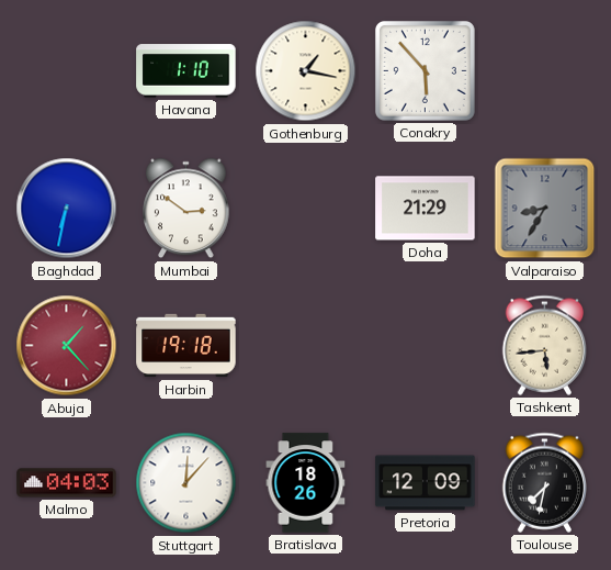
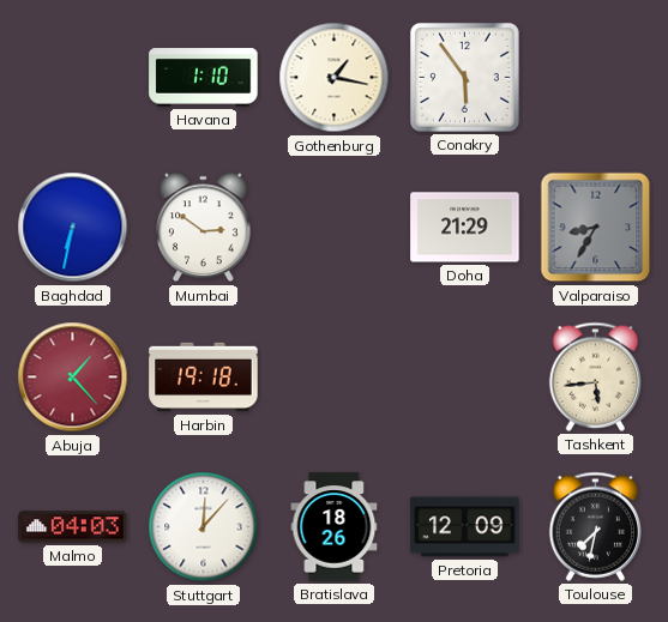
Conakry: 5:53 -> 5:54 (464, 77)
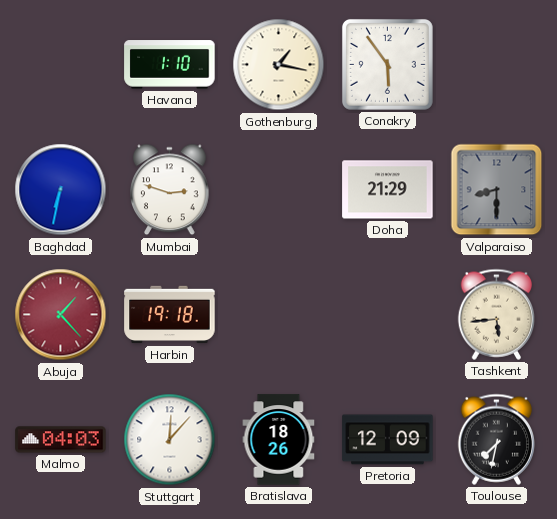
Mumbai: 2:51 -> 2:48 (170, 190)
Valparaiso: 8:35 -> 8:30 (497, 190)
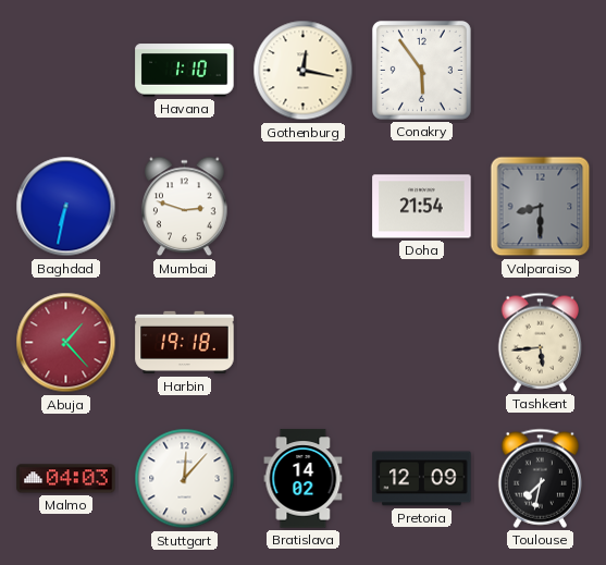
Gothenburg: 1:17 -> 12:17 (304, 71)
Doha: 21:29 -> 21:54 (422, 207)
Bratislava: 18:26 -> 14:02 (304, 479)
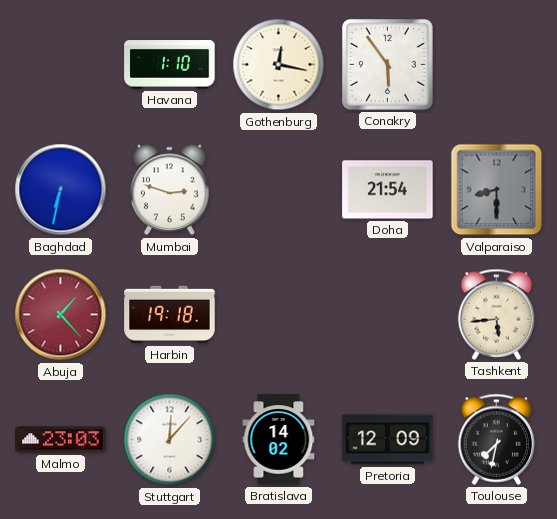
Malmo: 04:03 -> 23:03 (61, 440)
